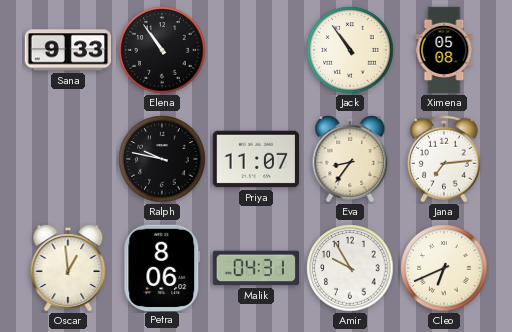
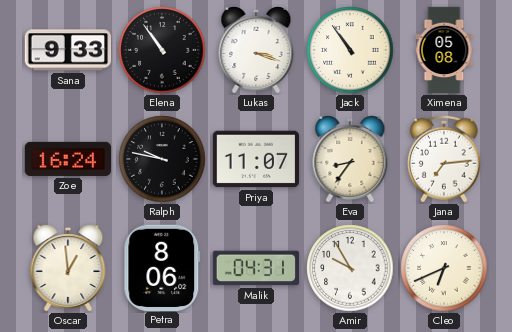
Lukas: none -> 3:18 (256, 51)
Zoe: none -> 16:24 (67, 159)
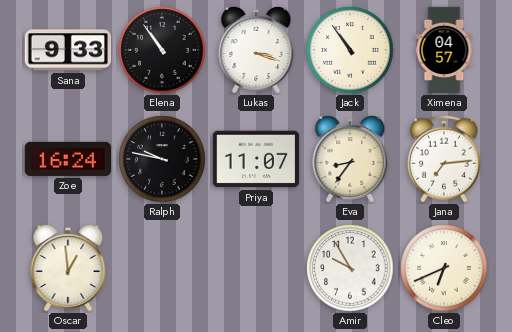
Ximena: 05:08 -> 04:57 (444, 50)
Petra: 8:06 -> none (162, 267)
Malik: 04:31 -> none (255, 268)
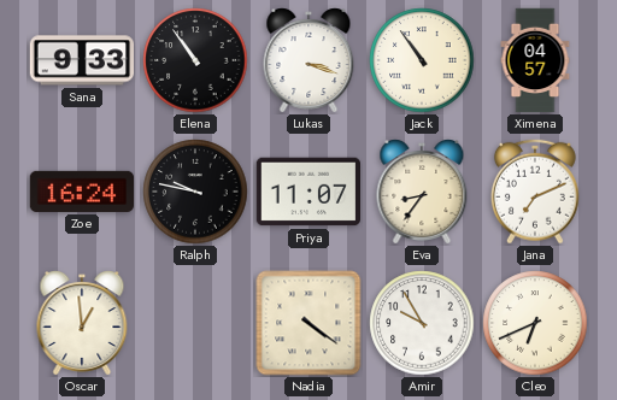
Jana: 7:14 -> 7:11 (535, 192)
Nadia: none -> 4:21 (308, 323)
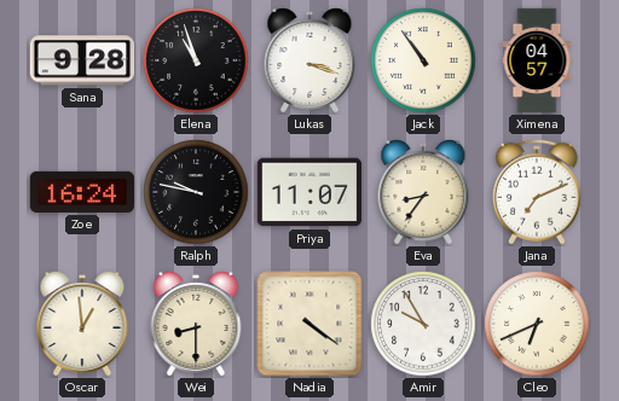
Sana: 9:33 -> 9:28 (82, 60)
Elena: 10:54 -> 10:57 (196, 60)
Wei: none -> 8:30 (196, 325)
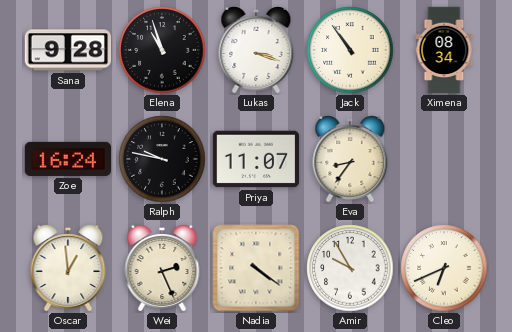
Ximena: 04:57 -> 08:34 (444, 50)
Jana: 7:11 -> none (537, 192)
Wei: 8:30 -> 2:26 (162, 269)
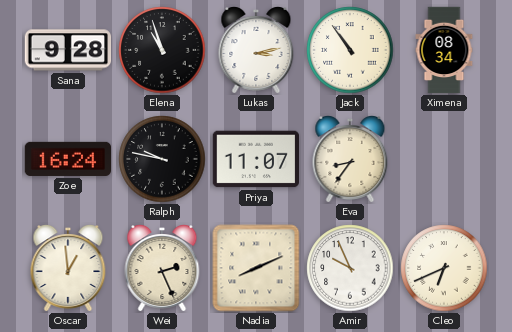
Lukas: 3:18 -> 3:13 (256, 51)
Nadia: 4:21 -> 8:11 (256, 268)
Amir: 9:55 -> 9:56 (350, 268)
